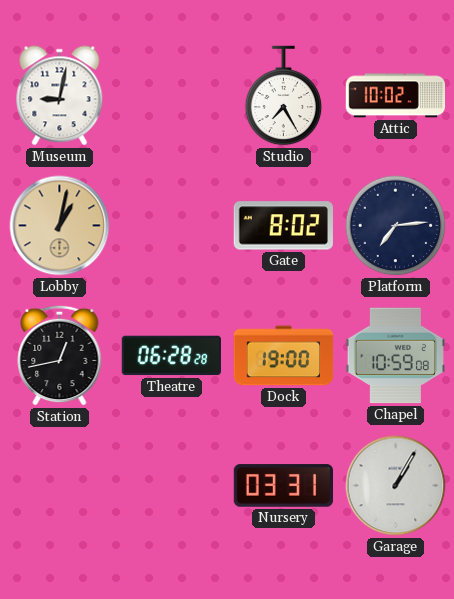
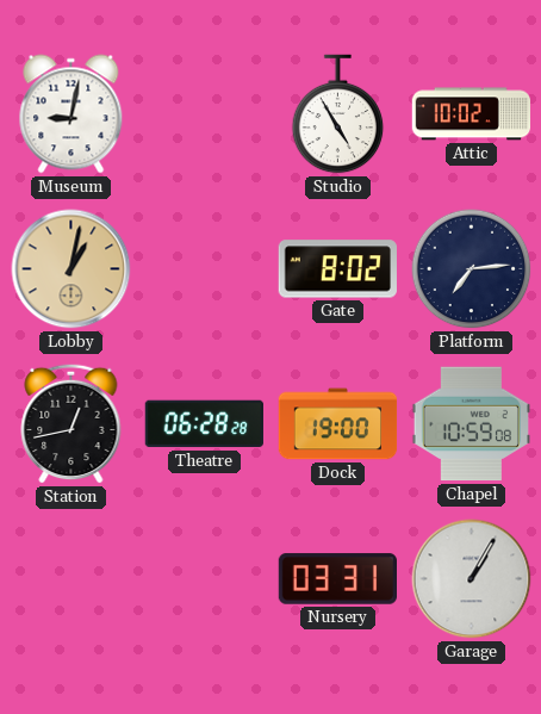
Studio: 7:25 -> 4:55 (338, 114)
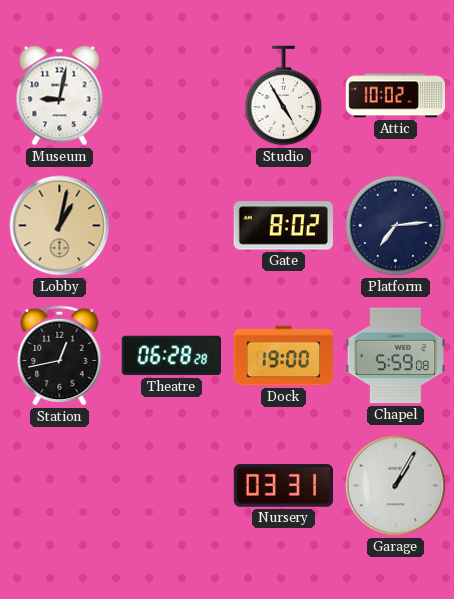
Chapel: 10:59 -> 5:59 (395, 356)
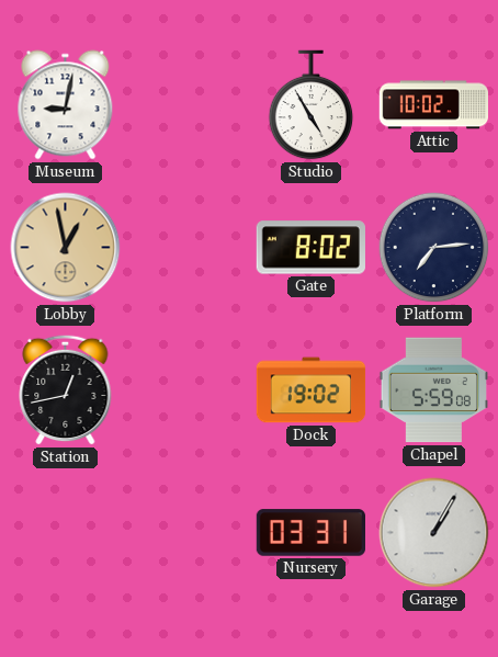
Lobby: 1:02 -> 12:58 (66, 248)
Theatre: 06:28 -> none (171, 356)
Dock: 19:00 -> 19:02 (312, 390)
